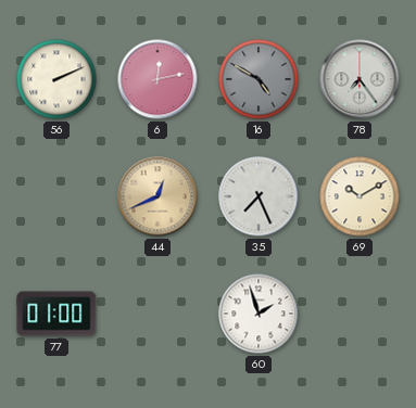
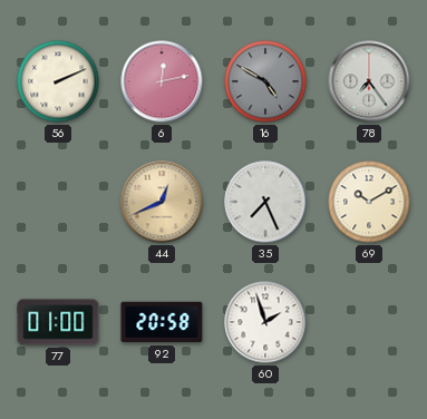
92: none -> 20:58 (162, 322)
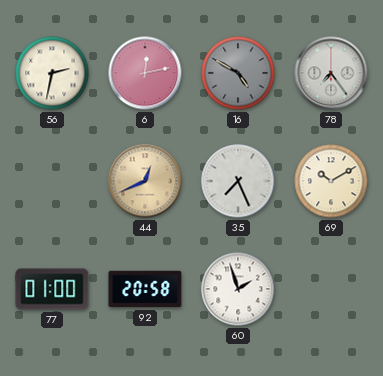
56: 2:11 -> 2:32 (52, 73)
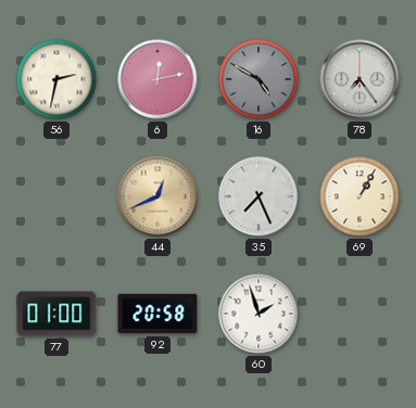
69: 10:10 -> 1:05 (360, 196)
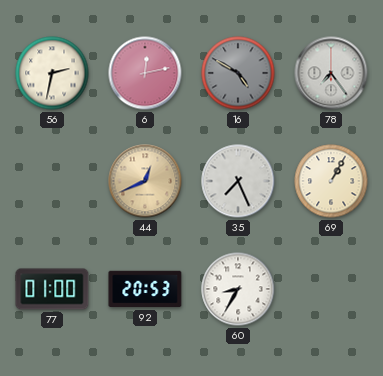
92: 20:58 -> 20:53 (145, 289)
60: 1:57 -> 8:35 (238, 289)
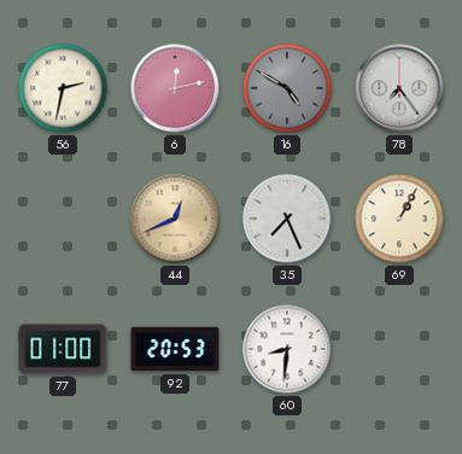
60: 8:35 -> 8:31 (287, 349)
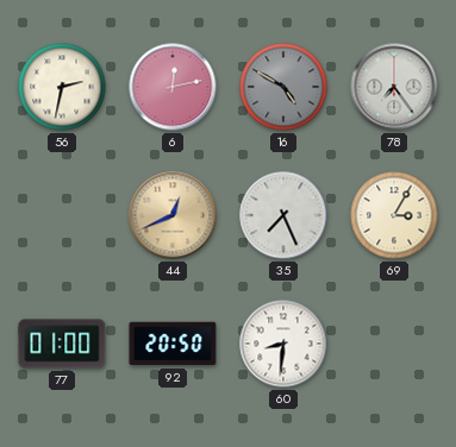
69: 1:05 -> 3:05 (394, 215)
92: 20:53 -> 20:50 (173, 344)
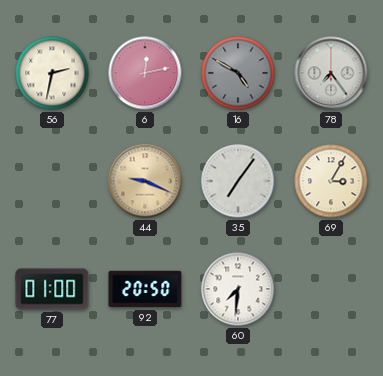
44: 12:41 -> 9:19 (145, 181)
35: 7:26 -> 7:06 (238, 181)
60: 8:31 -> 7:31 (238, 289)
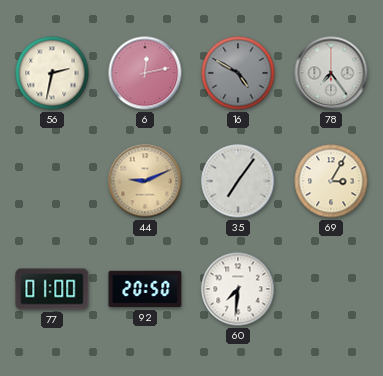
44: 9:19 -> 9:11 (145, 181)
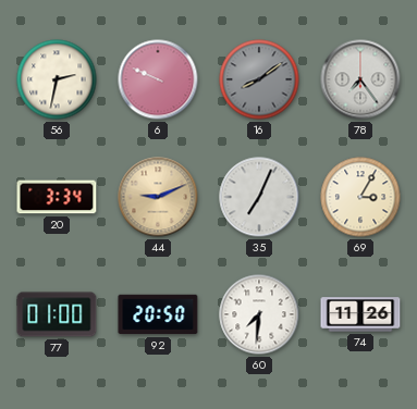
6: 12:13 -> 9:49 (158, 79)
16: 4:50 -> 8:09 (259, 79)
20: none -> 3:34 (57, 197)
35: 7:06 -> 7:04 (259, 197)
74: none -> 11:26 (360, 314)
